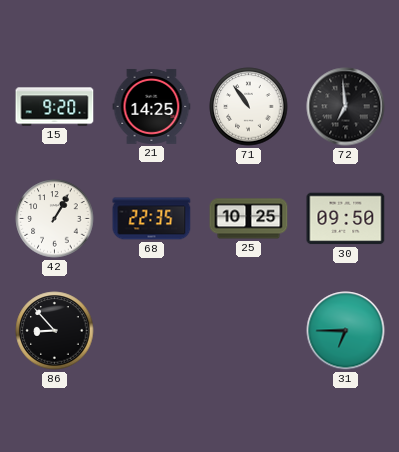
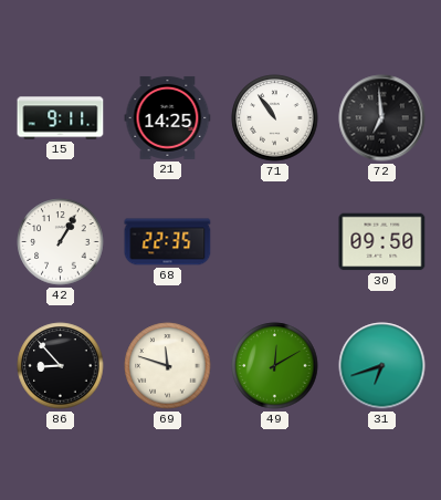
15: 9:20 -> 9:11 (61, 118)
25: 10:25 -> none (249, 219)
69: none -> 11:48 (168, 366)
49: none -> 12:10 (275, 366)
31: 6:45 -> 6:42 (382, 366)
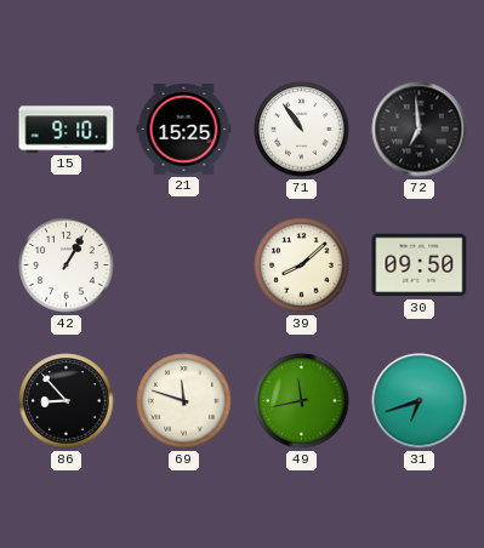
15: 9:11 -> 9:10 (67, 130)
21: 14:25 -> 15:25 (184, 129)
68: 22:35 -> none (168, 242)
39: none -> 8:08 (302, 266)
49: 12:10 -> 11:43 (302, 401)
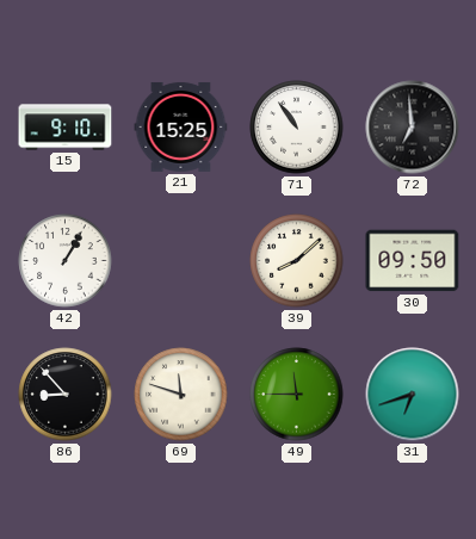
49: 11:43 -> 11:45 (297, 395)
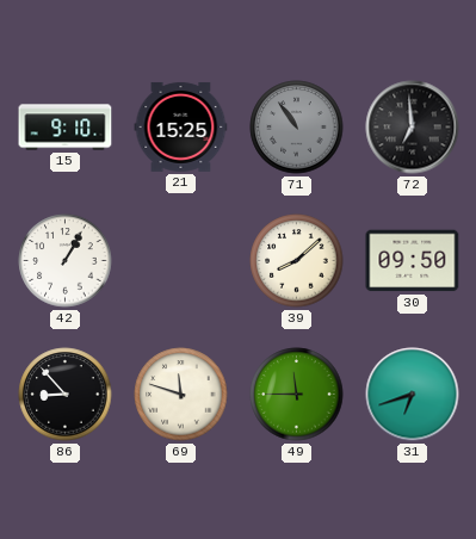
71 dial: white -> grey (297, 128)
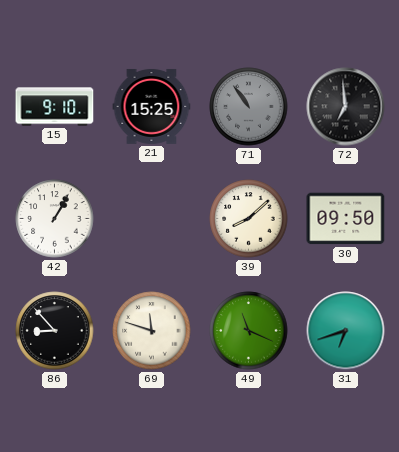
49: 11:45 -> 11:19 (249, 331)
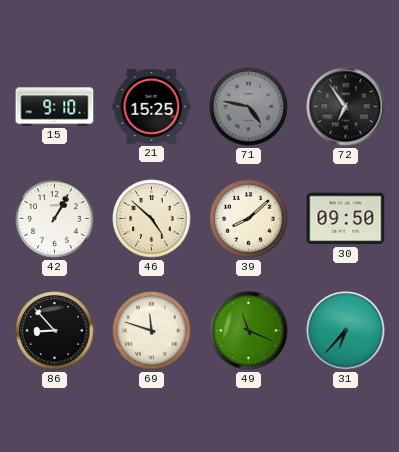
71: 10:54 -> 4:47 (249, 107)
72: 6:59 -> 6:54 (346, 107)
46: none -> 4:52 (152, 219)
31: 6:42 -> 6:37 (346, 331)
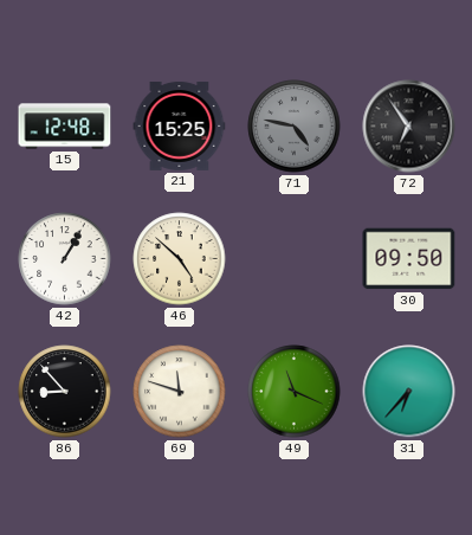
15: 9:10 -> 12:48 (65, 127)
39: 8:08 -> none (249, 219)
